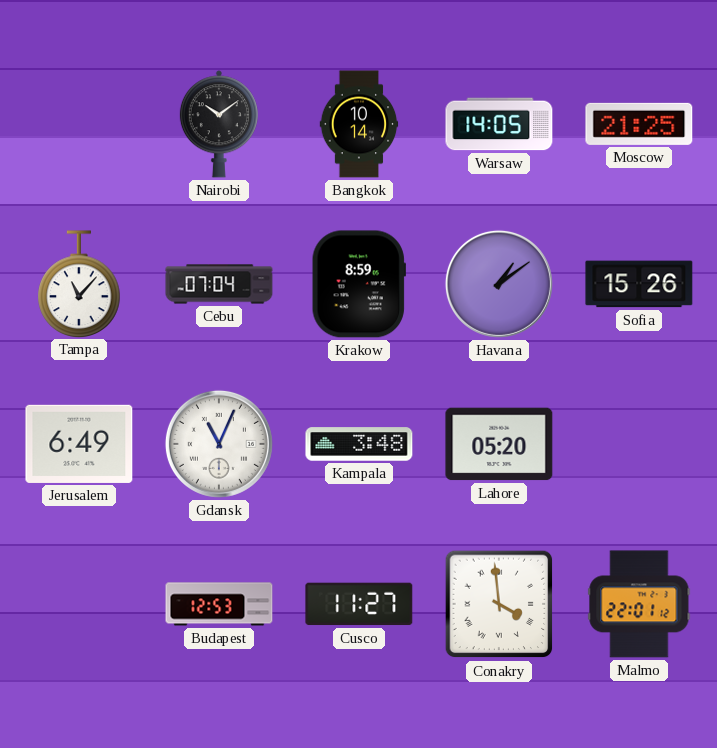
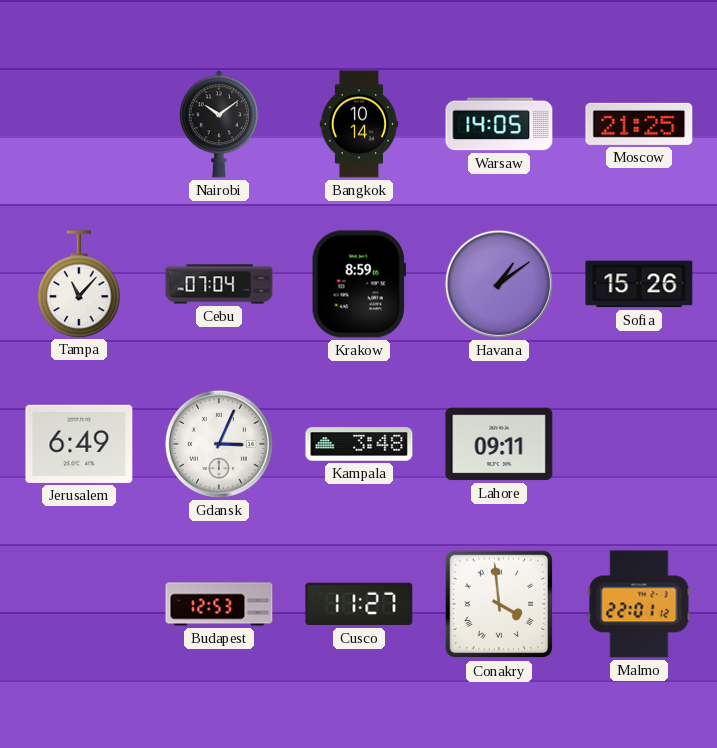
Gdansk: 11:04 -> 3:04 (219, 444)
Lahore: 05:20 -> 09:11 (499, 444)
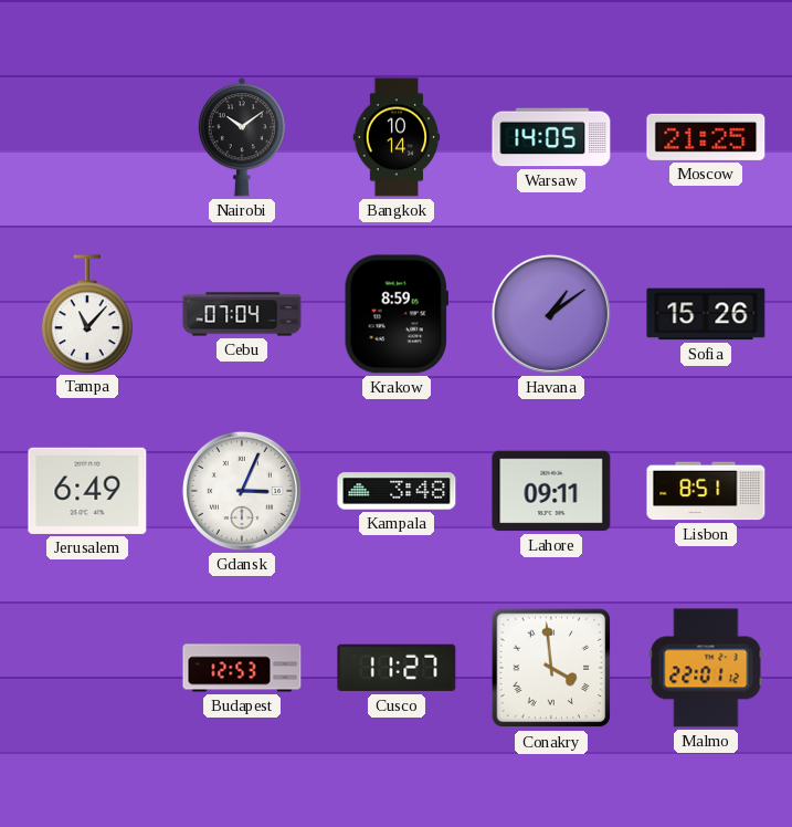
Lisbon: none -> 8:51 (706, 491)
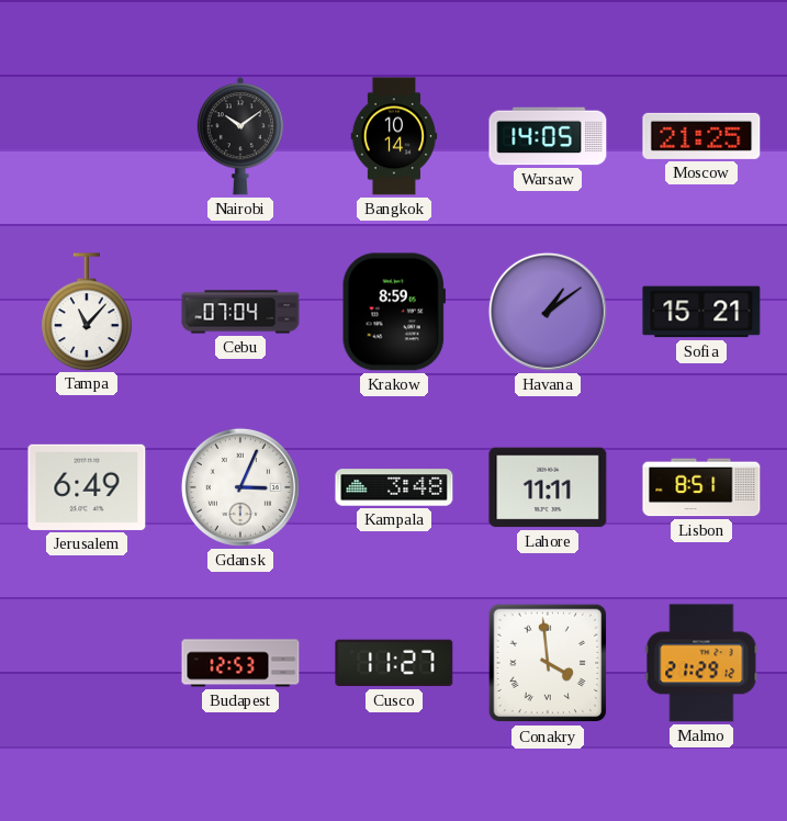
Sofia: 15:26 -> 15:21 (701, 312)
Lahore: 09:11 -> 11:11 (548, 487)
Malmo: 22:01 -> 21:29 (701, 663)
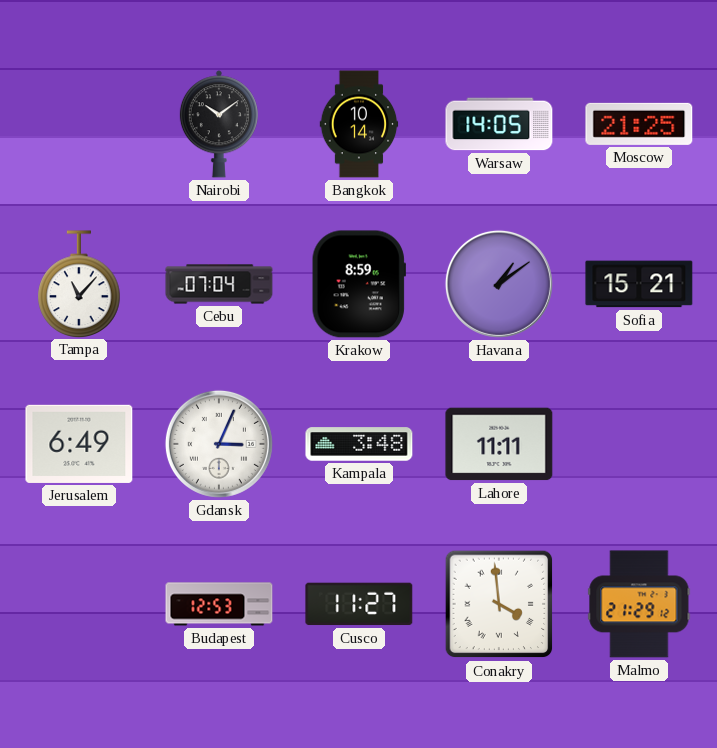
Lisbon: 8:51 -> none (701, 487)
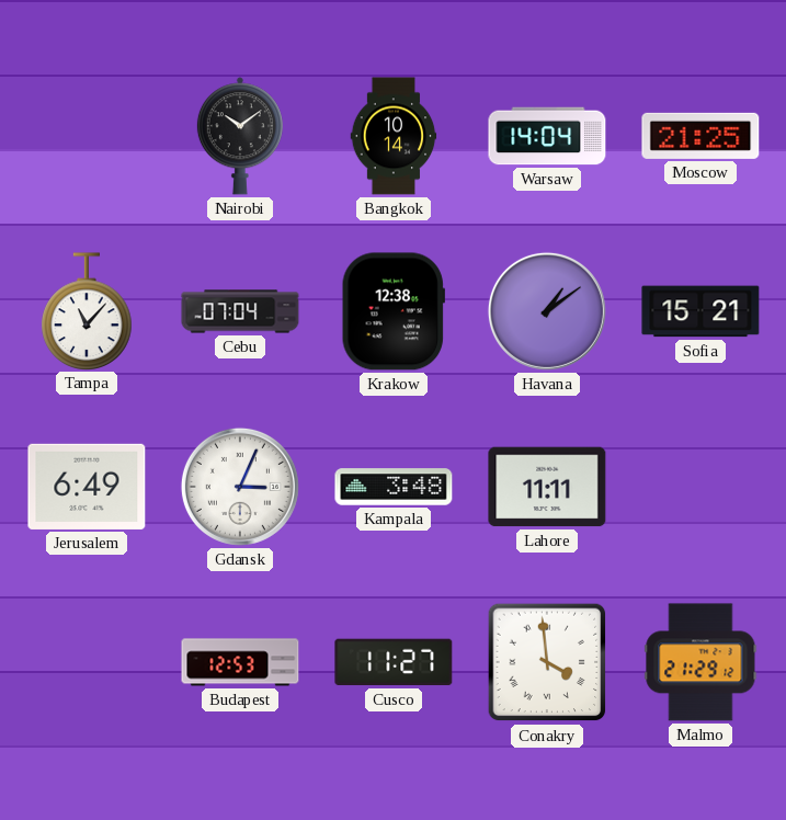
Warsaw: 14:05 -> 14:04 (547, 136)
Krakow: 8:59 -> 12:38 (394, 311)
